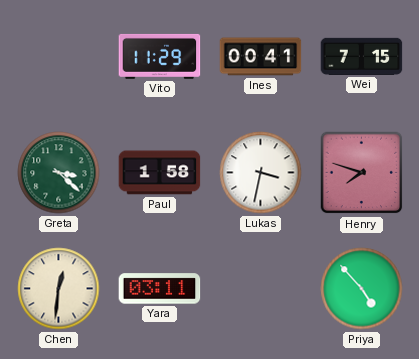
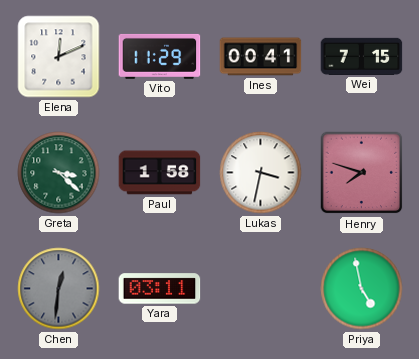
Elena: none -> 12:11 (59, 57)
Chen dial: cream -> grey (59, 289)
Priya: 4:53 -> 4:58 (362, 289)
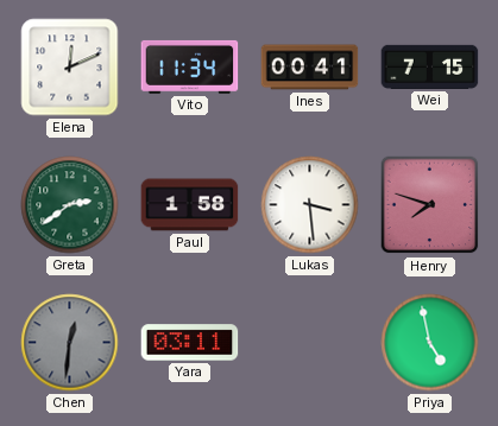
Vito: 11:29 -> 11:34 (190, 66)
Greta: 3:22 -> 2:39 (70, 205)
Lukas: 3:32 -> 3:29 (310, 205)
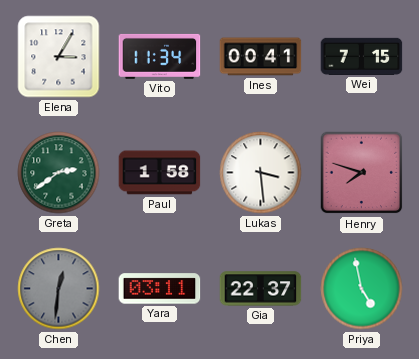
Elena: 12:11 -> 3:05 (59, 57)
Gia: none -> 22:37 (261, 289)
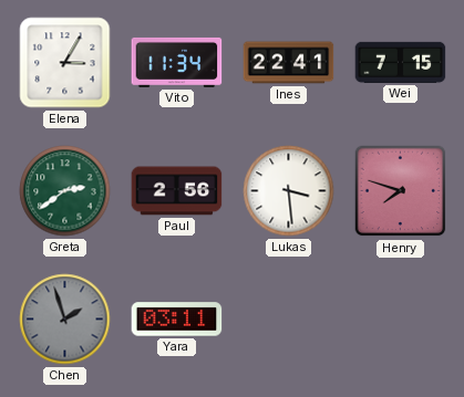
Ines: 00:41 -> 22:41 (289, 63)
Paul: 1:58 -> 2:56 (177, 191)
Chen: 12:31 -> 1:57 (65, 320)
Gia: 22:37 -> none (261, 289)
Priya: 4:58 -> none (362, 289)
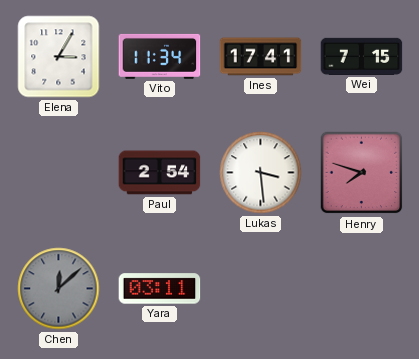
Ines: 22:41 -> 17:41 (261, 57)
Greta: 2:39 -> none (65, 191)
Paul: 2:56 -> 2:54 (160, 173)
Chen: 1:57 -> 12:08 (59, 289)
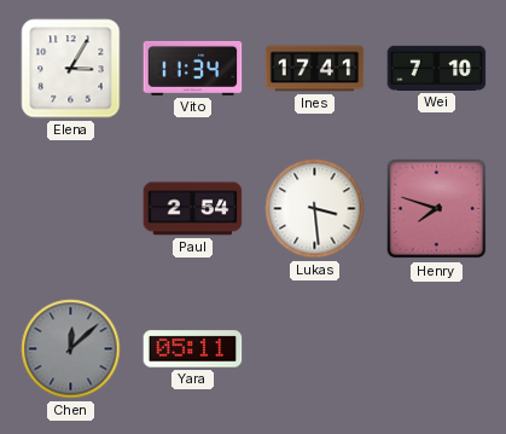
Wei: 7:15 -> 7:10 (437, 68)
Yara: 03:11 -> 05:11 (193, 349)
